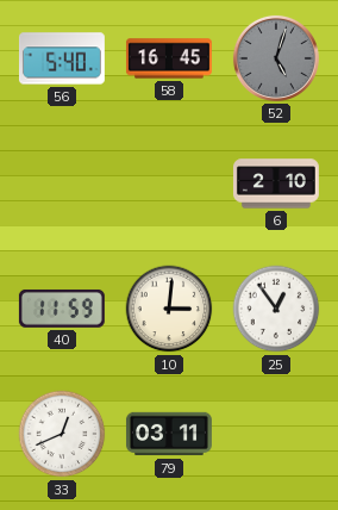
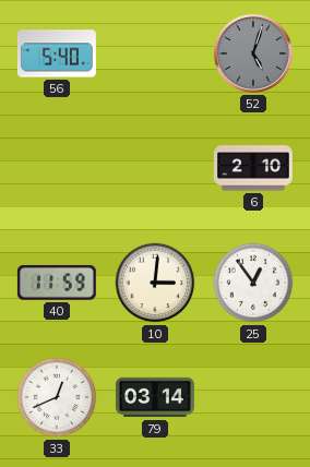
58: 16:45 -> none (169, 58)
79: 03:11 -> 03:14 (155, 397)
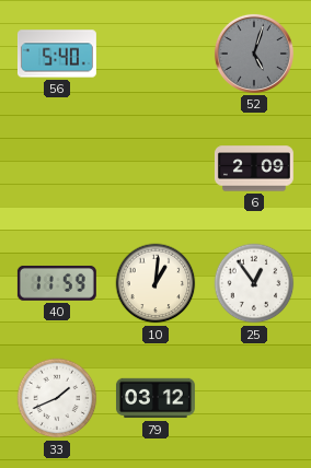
6: 2:10 -> 2:09 (254, 168)
10: 3:01 -> 1:01 (155, 283)
33: 12:41 -> 1:41 (57, 398)
79: 03:14 -> 03:12 (155, 398)
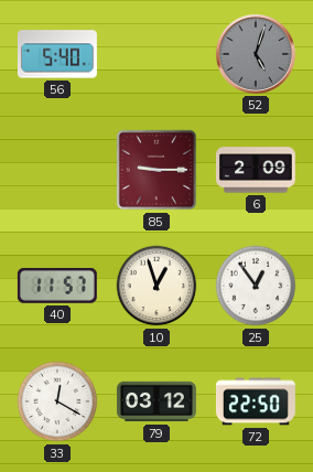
85: none -> 9:15 (156, 170)
40: 11:59 -> 11:57 (57, 286)
10: 1:01 -> 12:57 (156, 286)
33: 1:41 -> 12:20 (57, 401)
72: none -> 22:50 (256, 401)
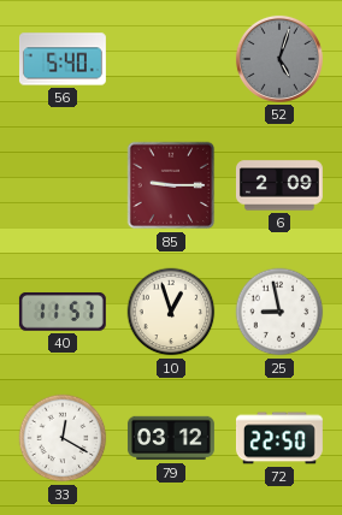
25: 12:54 -> 8:58 (279, 312)
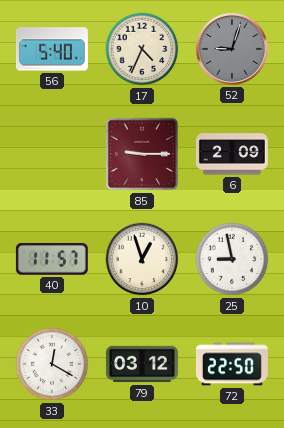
17: none -> 4:34 (142, 49)
52: 5:03 -> 9:03 (232, 49)
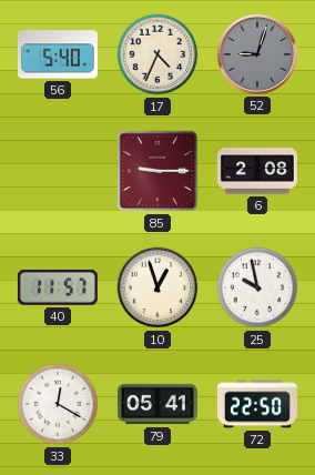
6: 2:09 -> 2:08 (257, 171)
25: 8:58 -> 9:58 (257, 287)
79: 03:12 -> 05:41 (157, 404)
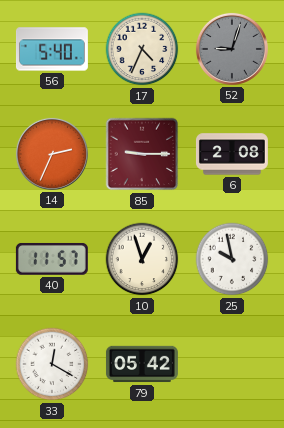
14: none -> 2:34 (52, 154)
79: 05:41 -> 05:42 (142, 364)
72: 22:50 -> none (257, 404)
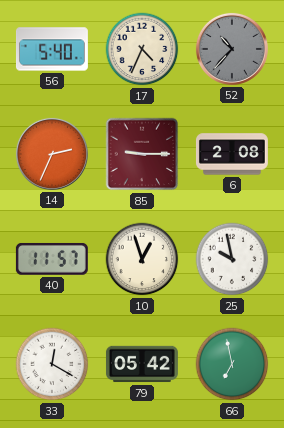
52: 9:03 -> 10:37 (232, 49)
66: none -> 6:58 (232, 364)
